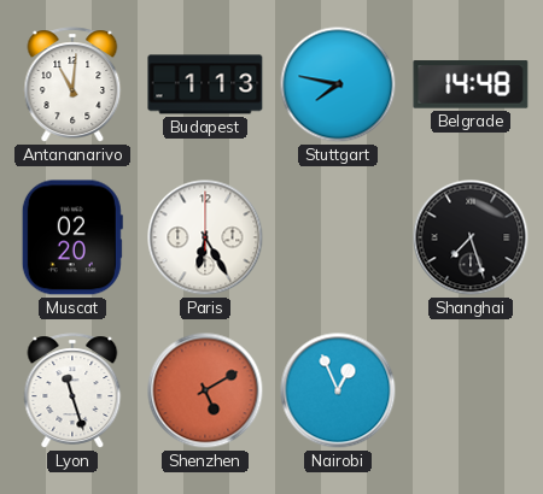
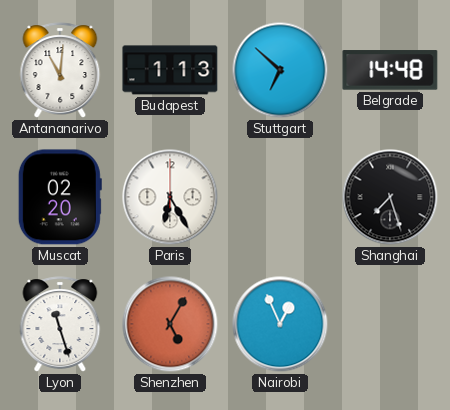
Stuttgart: 7:47 -> 6:52 (280, 70)
Shenzhen: 5:10 -> 5:05 (170, 324)
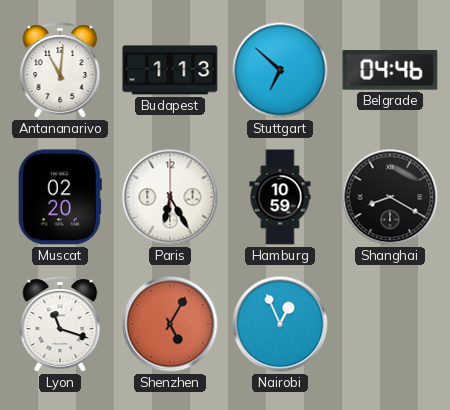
Belgrade: 14:48 -> 04:46 (390, 70)
Hamburg: none -> 10:59 (280, 197)
Shanghai: 7:27 -> 8:20 (390, 197)
Lyon: 11:27 -> 11:18 (60, 324)
